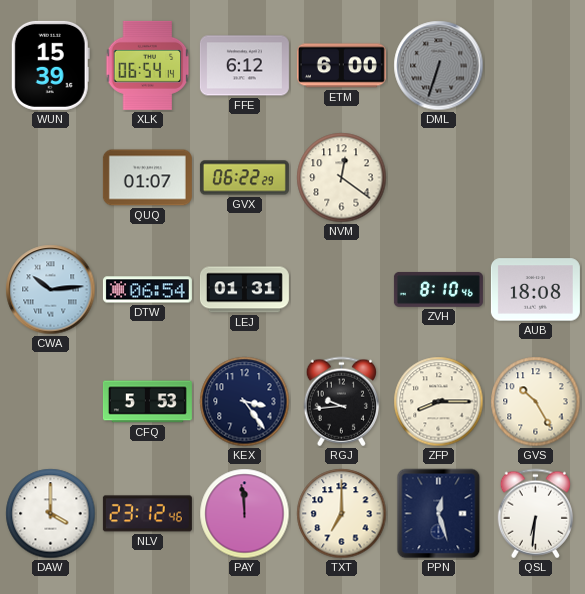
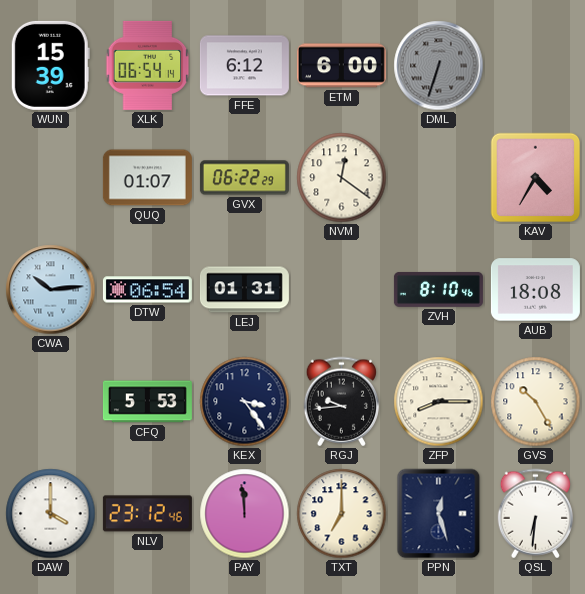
KAV: none -> 4:35 (536, 178)
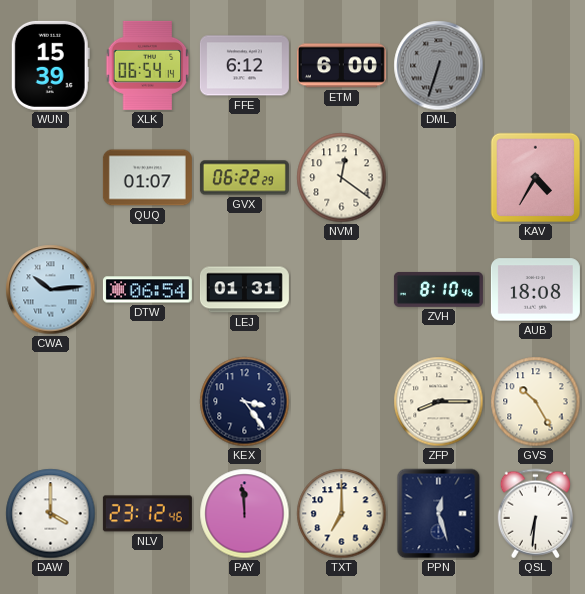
CFQ: 5:53 -> none (147, 402)
RGJ: 9:44 -> none (341, 402)
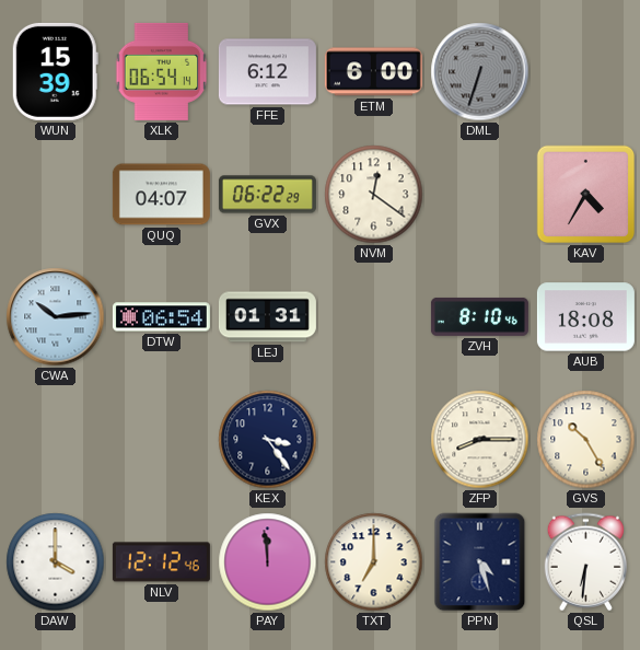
QUQ: 01:07 -> 04:07 (161, 195)
NLV: 23:12 -> 12:12 (161, 562)
PPN: 12:27 -> 4:27 (480, 562)
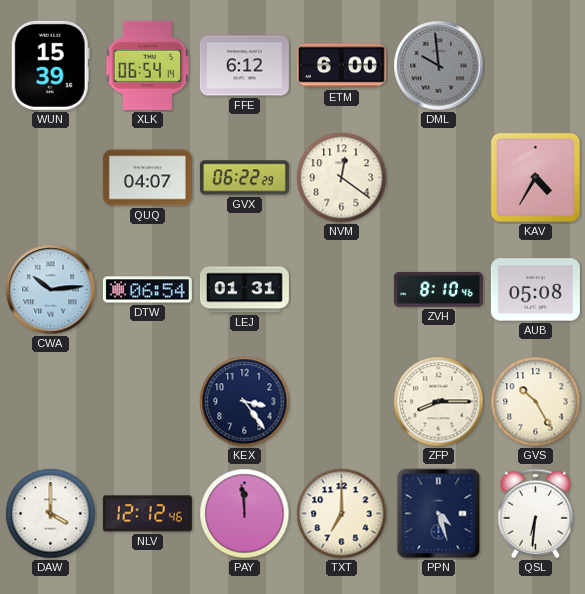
DML: 6:33 -> 9:59 (439, 66)
AUB: 18:08 -> 05:08 (535, 290)
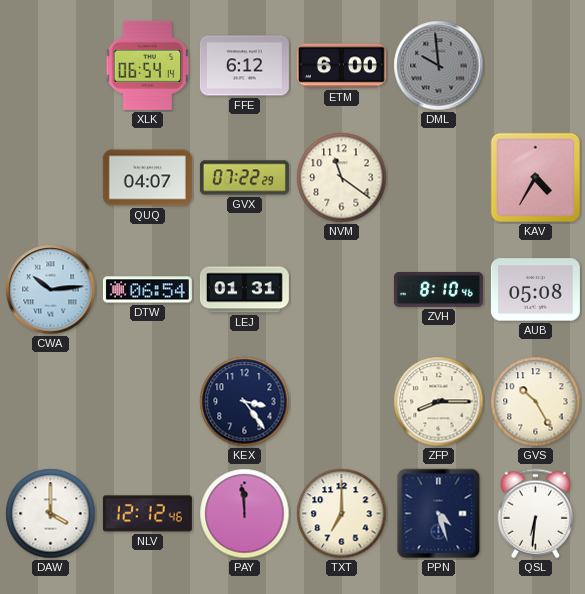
WUN: 15:39 -> none (50, 65)
GVX: 06:22 -> 07:22 (244, 178)
NVM: 12:21 -> 11:21 (342, 178)
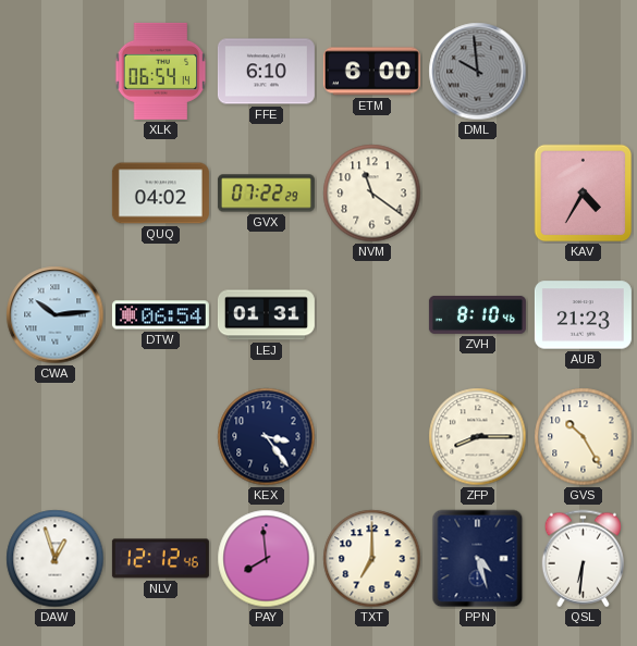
FFE: 6:12 -> 6:10 (266, 72)
QUQ: 04:07 -> 04:02 (160, 194)
AUB: 05:08 -> 21:23 (583, 315)
DAW: 4:00 -> 12:57 (56, 559)
PAY: 11:59 -> 7:59 (267, 559)
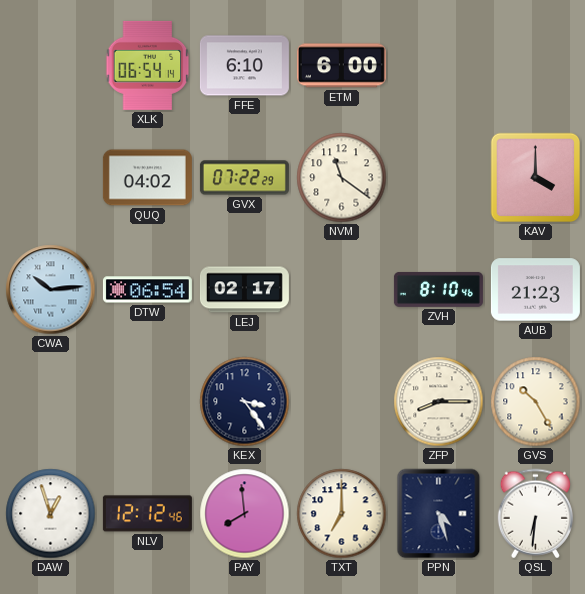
DML: 9:59 -> none (478, 72)
KAV: 4:35 -> 4:00 (536, 178)
LEJ: 01:31 -> 02:17 (244, 290)
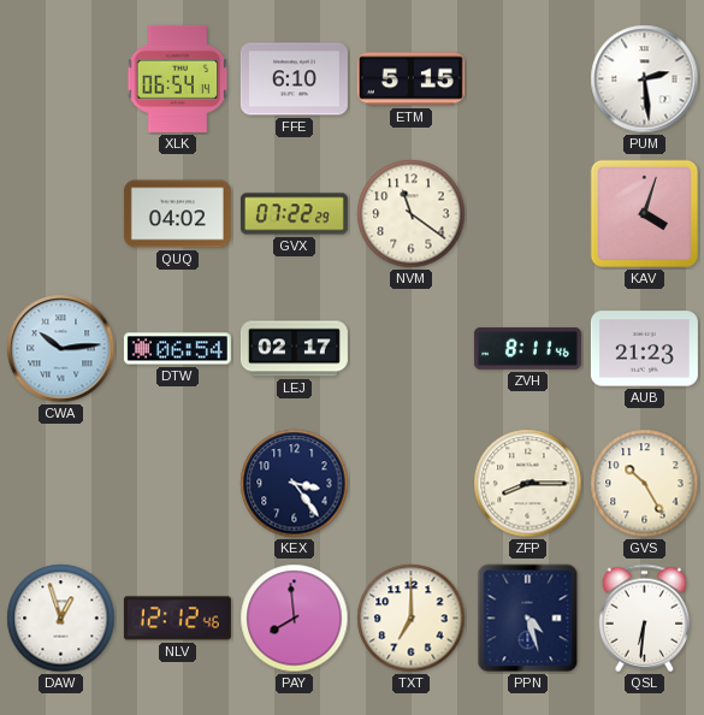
ETM: 6:00 -> 5:15 (410, 79)
PUM: none -> 2:29 (645, 79)
KAV: 4:00 -> 4:03 (645, 214)
ZVH: 8:10 -> 8:11 (527, 348)
